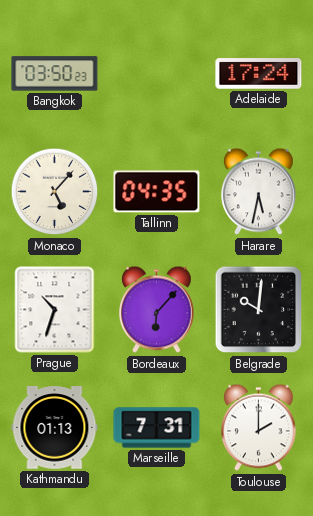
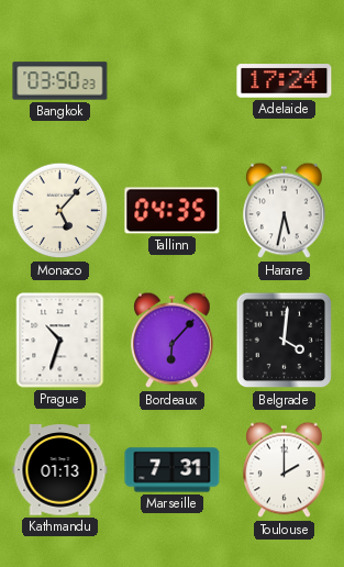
Belgrade: 10:01 -> 4:01 (285, 341)
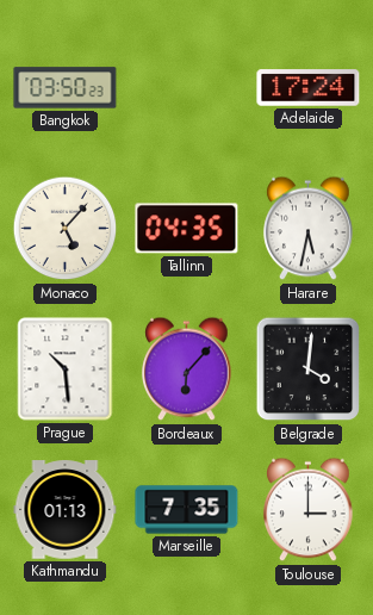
Prague: 10:33 -> 10:29 (66, 369)
Marseille: 7:31 -> 7:35 (187, 510)
Toulouse: 2:00 -> 3:00 (309, 510)
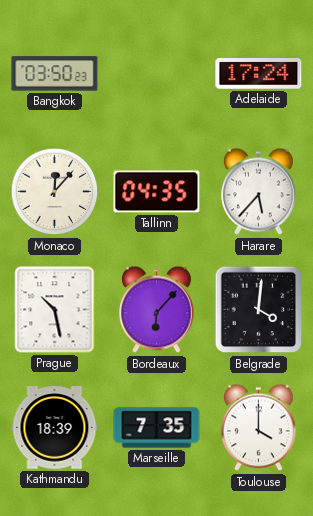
Monaco: 5:07 -> 12:07 (55, 192)
Harare: 5:32 -> 5:37 (259, 192)
Prague: 10:29 -> 10:28 (55, 310)
Kathmandu: 01:13 -> 18:39 (55, 428)
Toulouse: 3:00 -> 4:00 (259, 428)
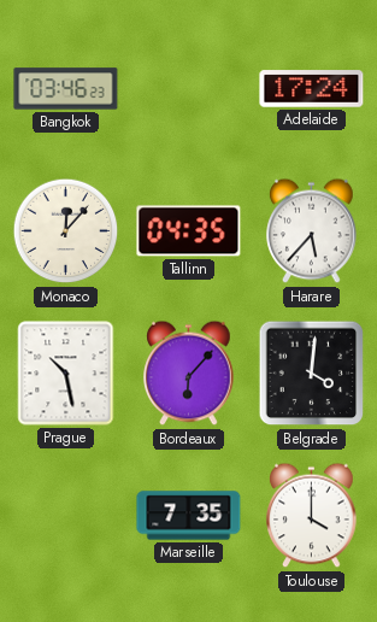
Bangkok: 03:50 -> 03:46 (66, 89)
Kathmandu: 18:39 -> none (55, 428)
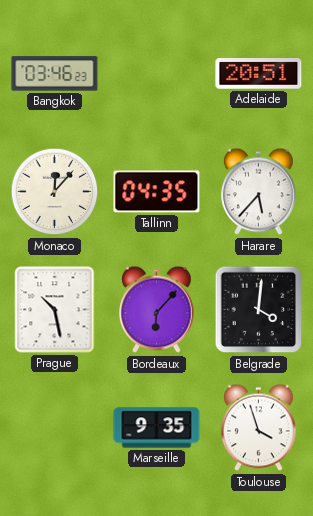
Adelaide: 17:24 -> 20:51 (259, 74)
Marseille: 7:35 -> 9:35 (157, 428)
Toulouse: 4:00 -> 3:57 (259, 428)
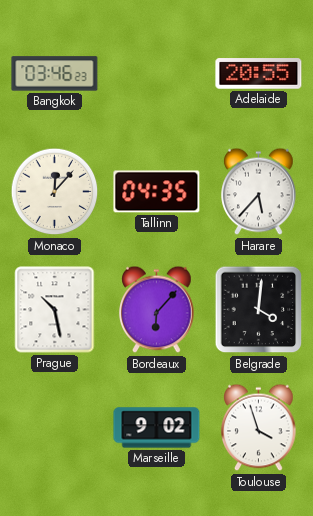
Adelaide: 20:51 -> 20:55 (259, 74)
Marseille: 9:35 -> 9:02 (157, 428)
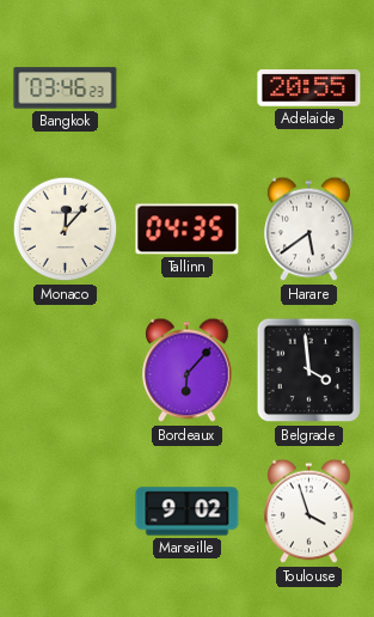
Harare: 5:37 -> 5:39 (309, 230)
Prague: 10:28 -> none (55, 310)
Belgrade: 4:01 -> 3:59 (309, 371)
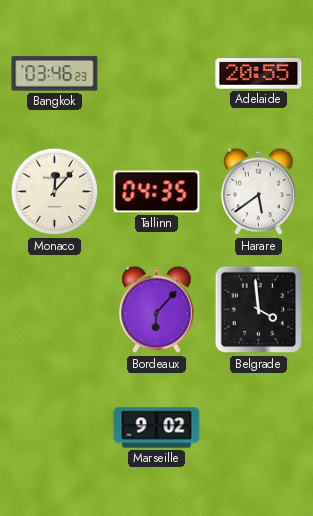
Toulouse: 3:57 -> none (309, 512)
